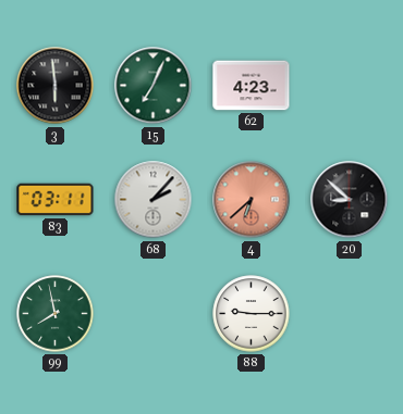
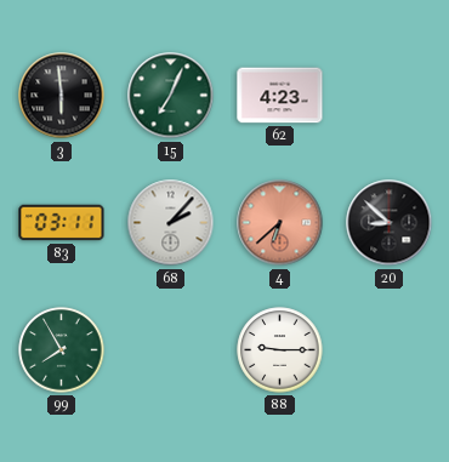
99: 7:58 -> 7:55 (62, 350)
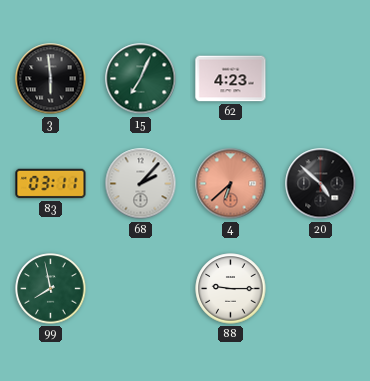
20: 8:52 -> 4:52 (321, 184)
99: 7:55 -> 7:58 (51, 289)
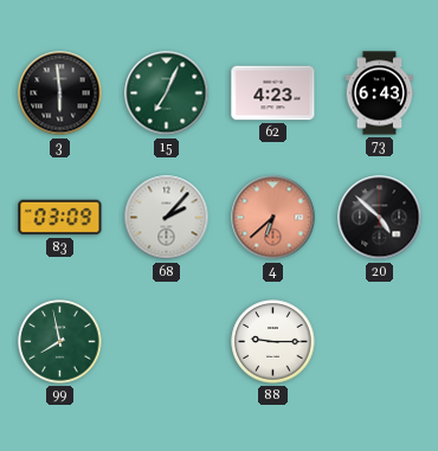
73: none -> 6:43 (380, 94)
83: 03:11 -> 03:09 (60, 218)
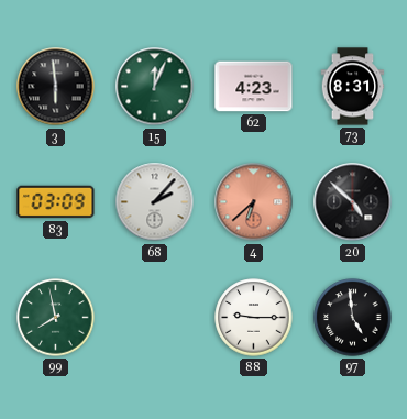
15: 7:04 -> 12:04 (155, 87)
73: 6:43 -> 8:31 (353, 87)
97: none -> 4:59 (353, 318)
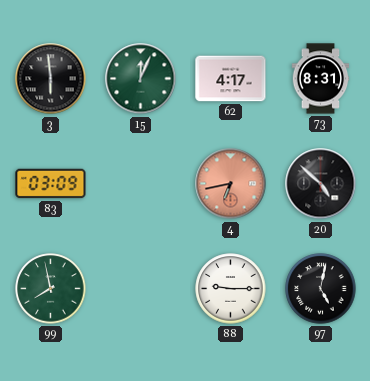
62: 4:23 -> 4:17 (231, 79)
68: 2:07 -> none (155, 202)
4: 6:38 -> 6:43 (231, 184)
97: 4:59 -> 5:02 (321, 289)
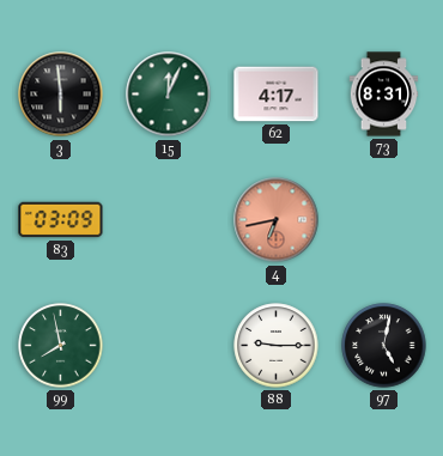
20: 4:52 -> none (321, 184)
